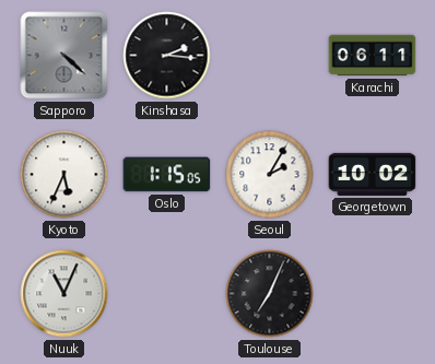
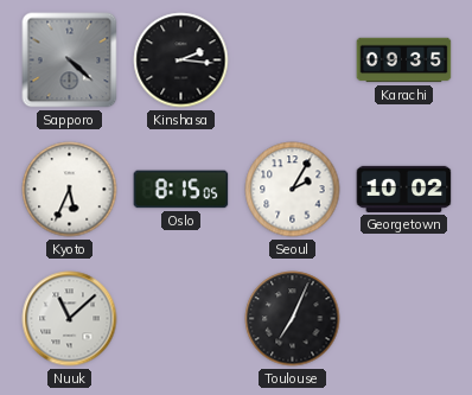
Karachi: 06:11 -> 09:35 (404, 60)
Oslo: 1:15 -> 8:15 (181, 190)
Nuuk: 11:04 -> 11:08 (70, 319)
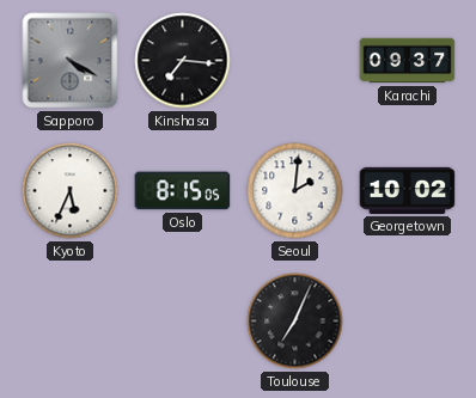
Sapporo: 4:22 -> 4:20 (71, 61)
Kinshasa: 2:16 -> 7:16 (183, 61)
Karachi: 09:35 -> 09:37 (408, 61)
Seoul: 2:05 -> 2:01 (295, 191)
Nuuk: 11:08 -> none (70, 319)
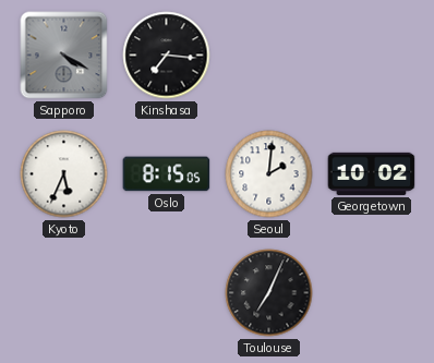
Karachi: 09:37 -> none (408, 61)
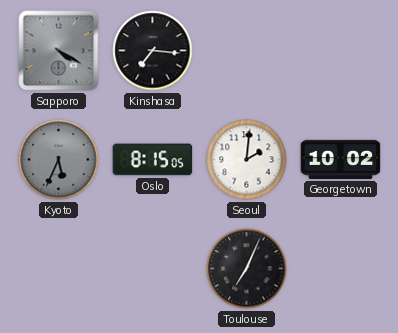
Kyoto dial: white -> grey (59, 160)
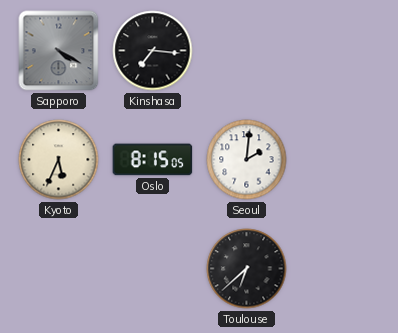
Kyoto dial: grey -> cream (59, 160)
Georgetown: 10:02 -> none (341, 159)
Toulouse: 7:04 -> 6:38 (247, 269)
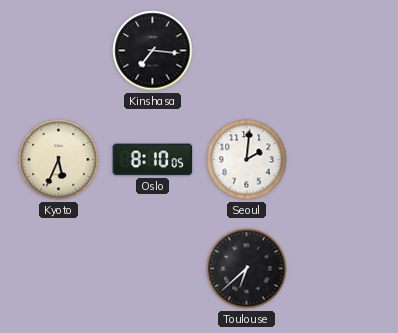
Sapporo: 4:20 -> none (59, 51)
Oslo: 8:15 -> 8:10 (153, 160)
